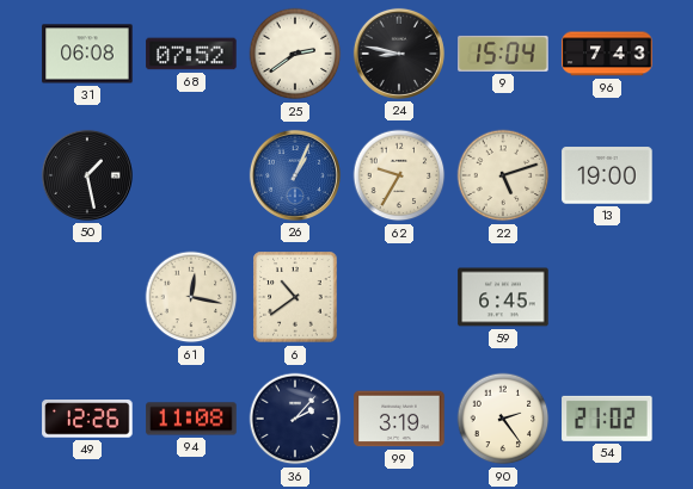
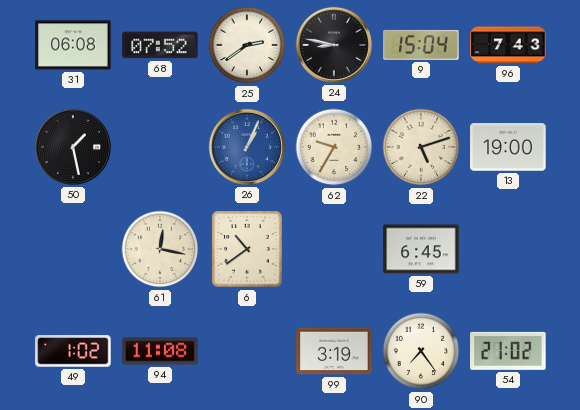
49: 12:26 -> 1:02 (73, 351)
36: 2:07 -> none (295, 419)
90: 2:24 -> 7:24 (421, 351)
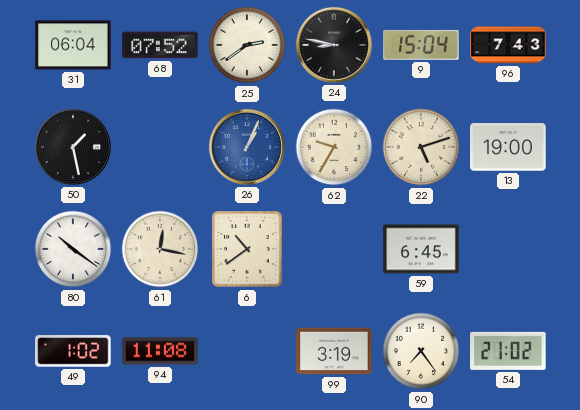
31: 06:08 -> 06:04 (73, 45)
80: none -> 10:21 (73, 249)
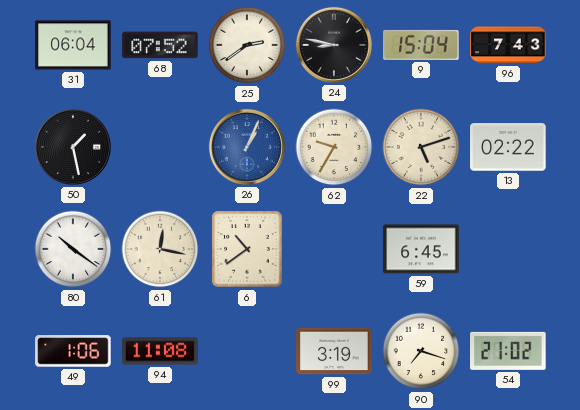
13: 19:00 -> 02:22 (508, 147)
49: 1:02 -> 1:06 (73, 351)
90: 7:24 -> 7:18 (421, 351)
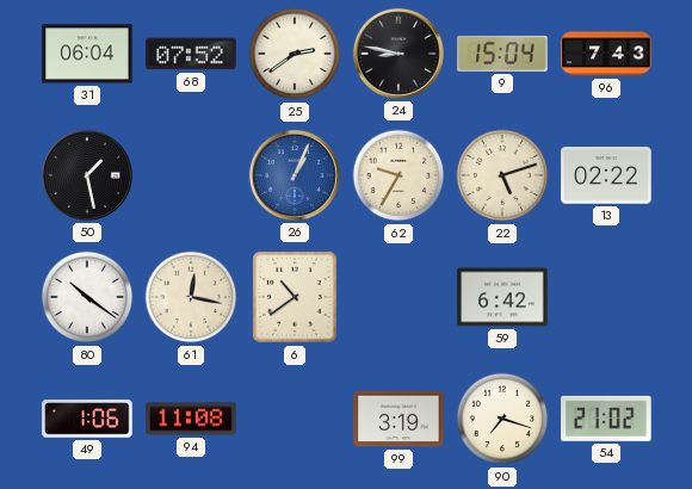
59: 6:45 -> 6:42 (502, 297)
